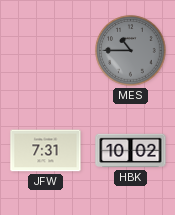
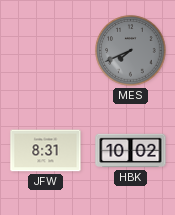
MES: 10:45 -> 7:41 (131, 51)
JFW: 7:31 -> 8:31 (46, 151)
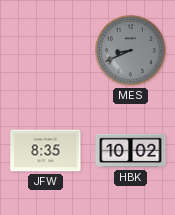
MES: 7:41 -> 8:41 (131, 51)
JFW: 8:31 -> 8:35 (46, 151)
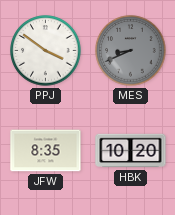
PPJ: none -> 3:51 (46, 51)
HBK: 10:02 -> 10:20 (131, 151)
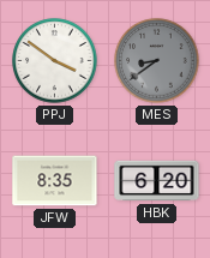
MES: 8:41 -> 8:39 (157, 61)
HBK: 10:20 -> 6:20 (157, 181)
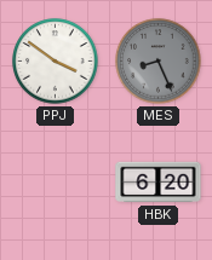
MES: 8:39 -> 8:26 (159, 62)
JFW: 8:35 -> none (55, 181)
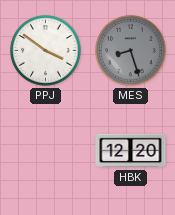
MES: 8:26 -> 8:27 (131, 51)
HBK: 6:20 -> 12:20 (131, 151)
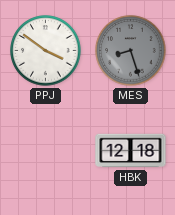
HBK: 12:20 -> 12:18 (131, 151)
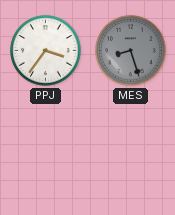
PPJ: 3:51 -> 3:36 (46, 51)
HBK: 12:18 -> none (131, 151)
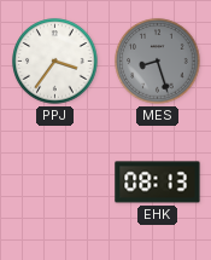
EHK: none -> 08:13 (158, 183)
